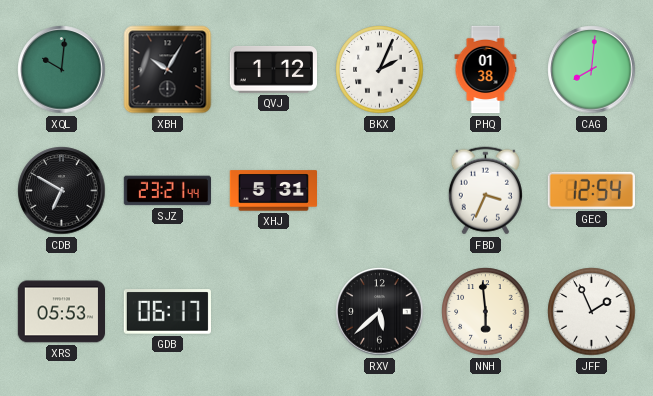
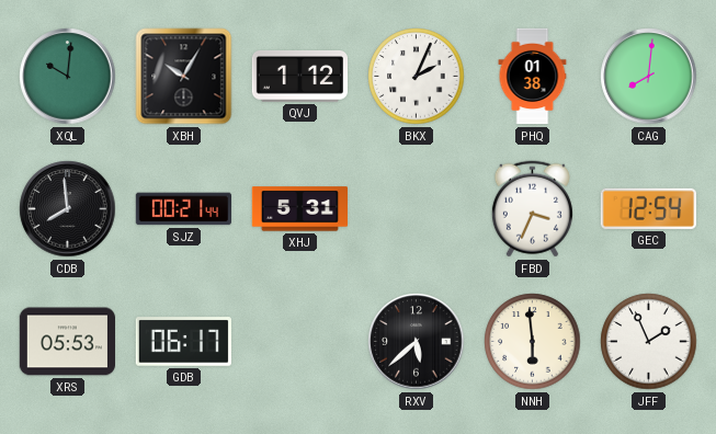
CDB: 6:50 -> 7:59 (68, 209)
SJZ: 23:21 -> 00:21 (183, 209)
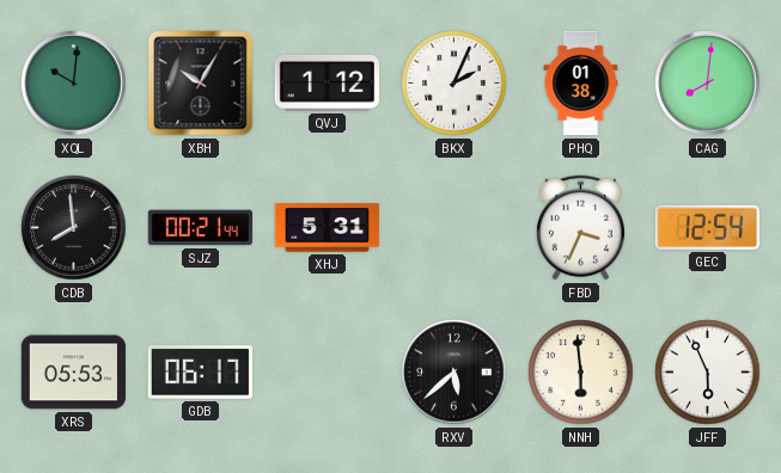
JFF: 1:56 -> 5:56 (708, 373)
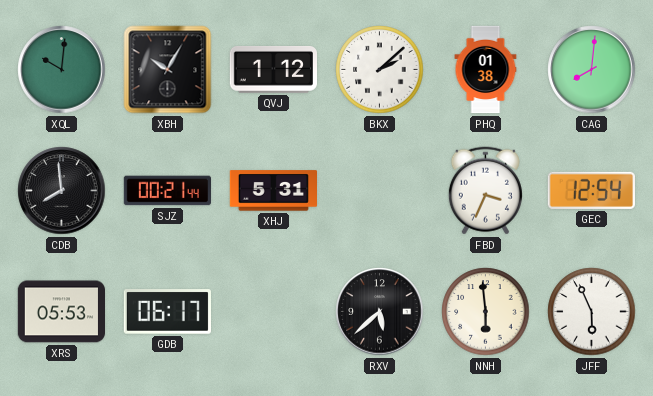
BKX: 2:04 -> 2:08 (380, 70)
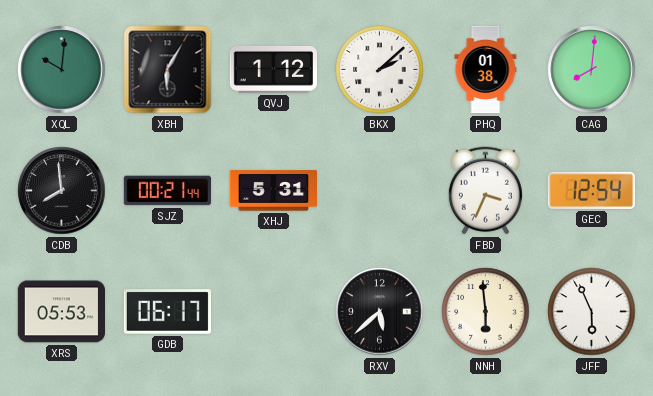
XBH: 10:05 -> 6:05 (168, 70)
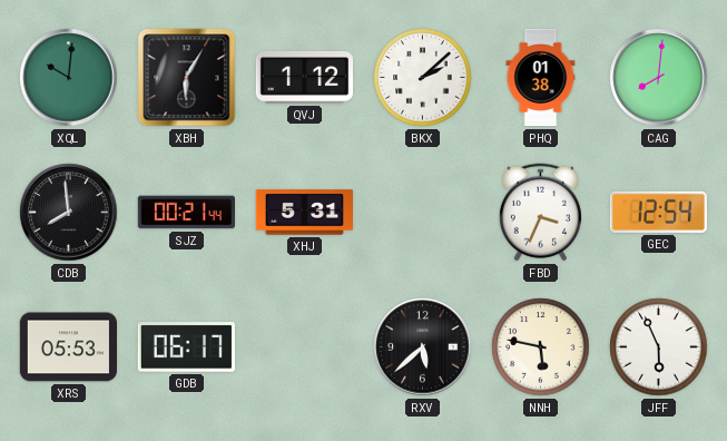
NNH: 5:59 -> 5:47 (541, 347)
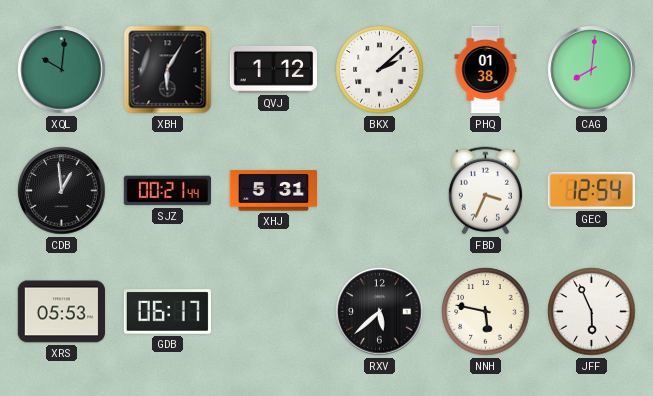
CDB: 7:59 -> 12:59 (62, 191)
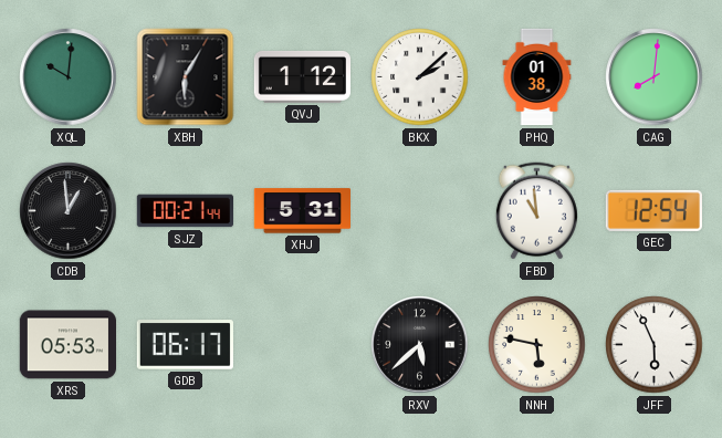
FBD: 3:34 -> 10:59 (536, 211)
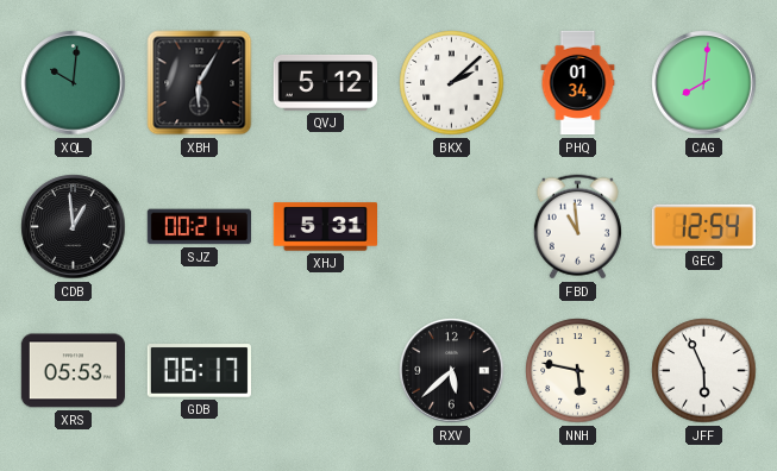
QVJ: 1:12 -> 5:12 (325, 82)
PHQ: 01:38 -> 01:34 (578, 83)
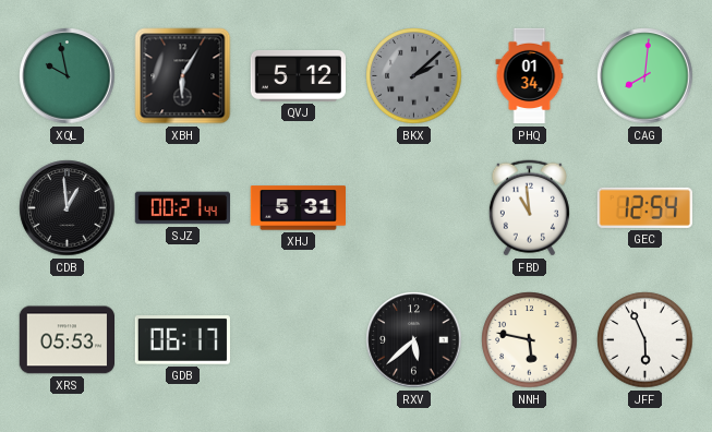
XQL: 10:01 -> 9:58 (68, 76)
BKX dial: white -> grey (414, 76)
